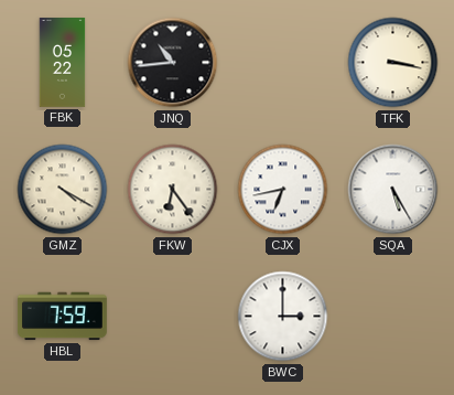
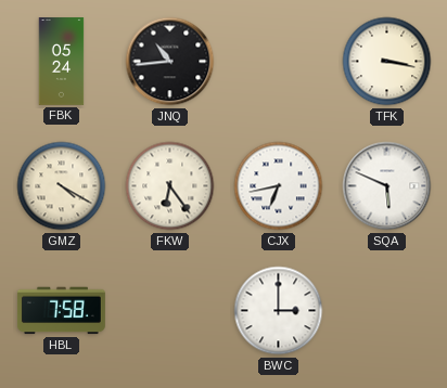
FBK: 05:22 -> 05:24 (62, 62)
SQA: 5:25 -> 5:49 (387, 186)
HBL: 7:59 -> 7:58 (61, 311)
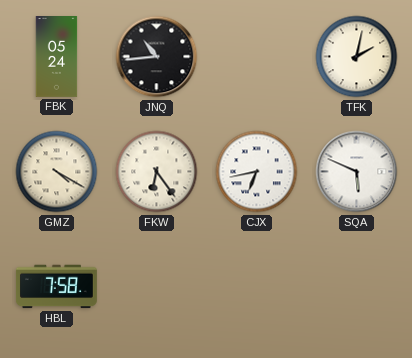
TFK: 3:17 -> 2:02 (357, 57)
BWC: 3:00 -> none (279, 311)
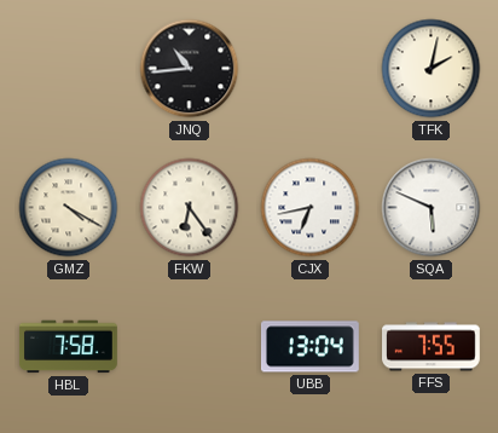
FBK: 05:24 -> none (57, 57)
UBB: none -> 13:04 (309, 347)
FFS: none -> 7:55 (432, 347)
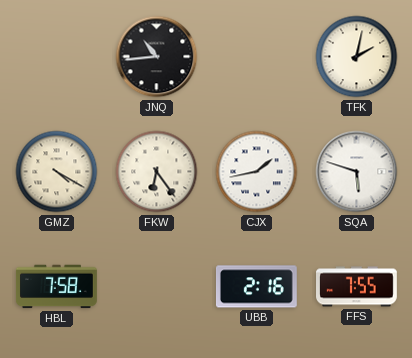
CJX: 6:43 -> 1:43 (257, 172)
SQA: 5:49 -> 5:48 (357, 172)
UBB: 13:04 -> 2:16 (256, 287)
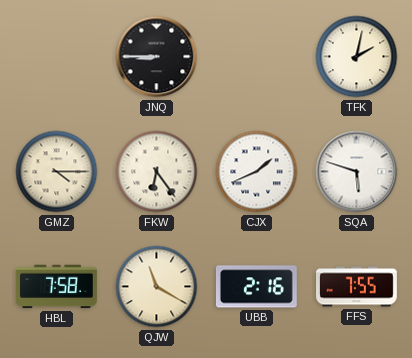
JNQ: 10:44 -> 8:45 (157, 57)
GMZ: 4:20 -> 4:15 (57, 172)
CJX: 1:43 -> 1:41 (257, 172)
QJW: none -> 11:20 (157, 287)
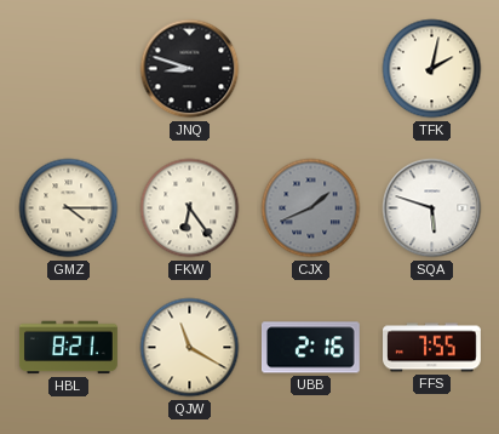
JNQ: 8:45 -> 8:48 (190, 69)
CJX dial: white -> grey (311, 209)
HBL: 7:58 -> 8:21 (68, 348)
